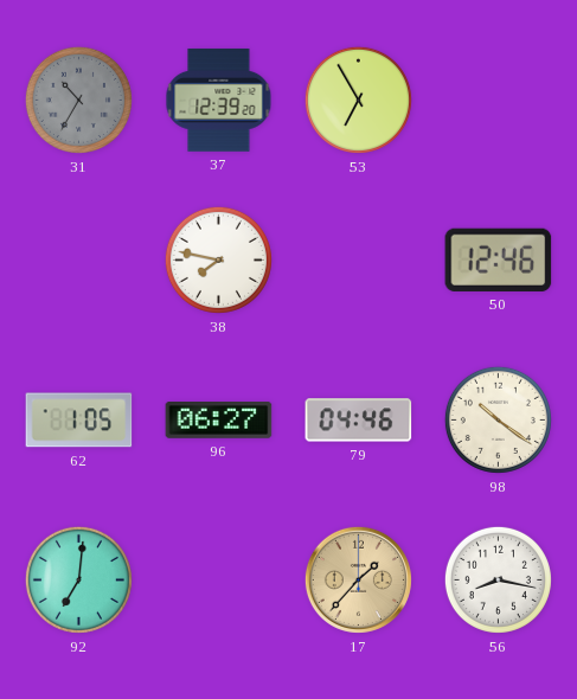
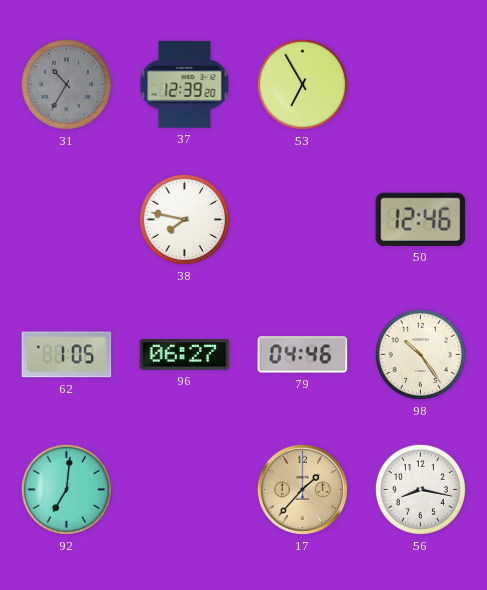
98: 10:21 -> 10:24 (420, 354)
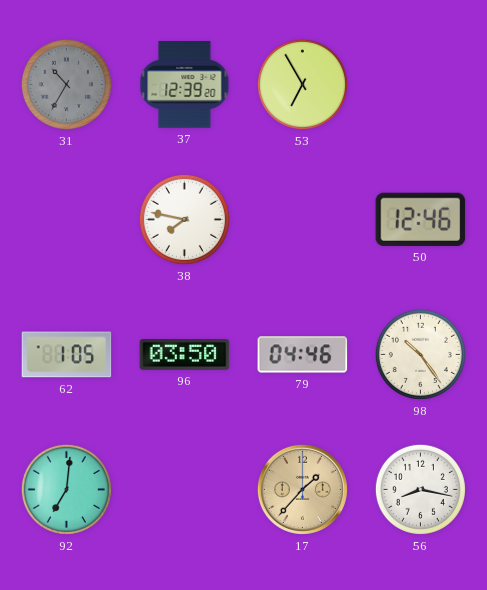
96: 06:27 -> 03:50 (185, 355)
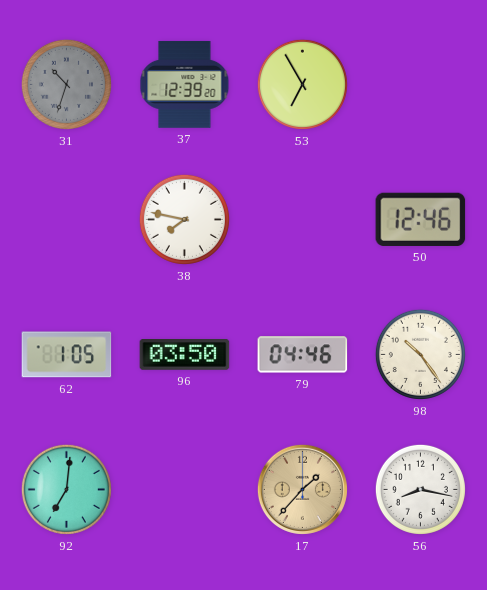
31: 10:35 -> 10:33 (66, 84)
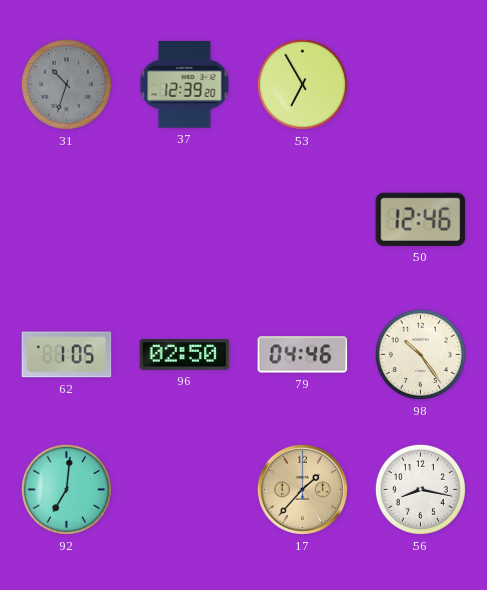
38: 7:47 -> none (184, 219)
96: 03:50 -> 02:50 (185, 355)
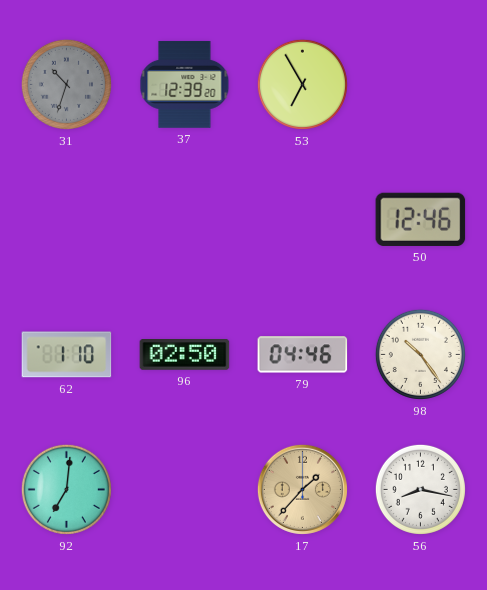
62: 1:05 -> 1:10 (67, 355)
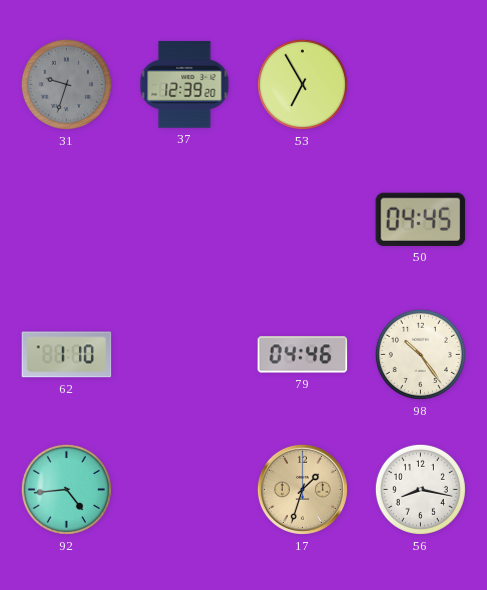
31: 10:33 -> 9:33 (66, 84)
50: 12:46 -> 04:45 (421, 219)
96: 02:50 -> none (185, 355)
92: 7:01 -> 4:44 (66, 489)
17: 1:37 -> 1:33 (302, 489)
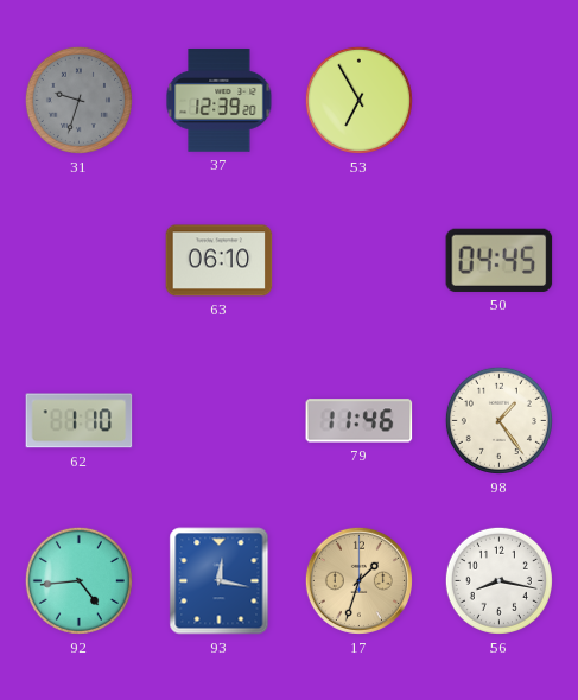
63: none -> 06:10 (220, 261)
79: 04:46 -> 11:46 (360, 421)
98: 10:24 -> 1:24 (498, 420)
93: none -> 12:17 (220, 581)
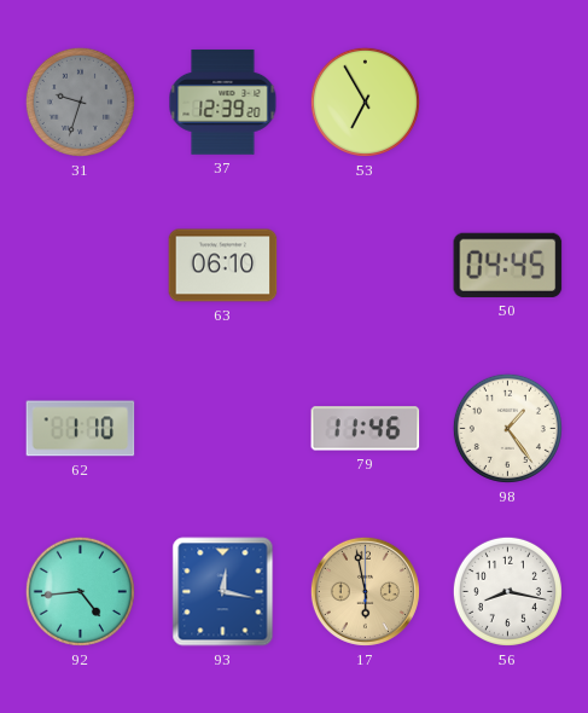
17: 1:33 -> 5:58 (365, 591)
